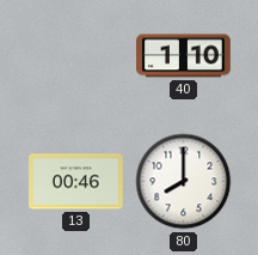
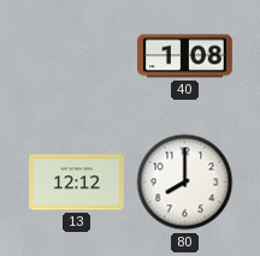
40: 1:10 -> 1:08 (185, 56)
13: 00:46 -> 12:12 (77, 183)
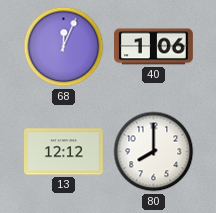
68: none -> 12:04 (64, 47)
40: 1:08 -> 1:06 (154, 47)
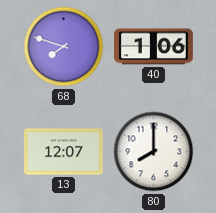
68: 12:04 -> 7:48 (64, 47)
13: 12:12 -> 12:07 (64, 152)
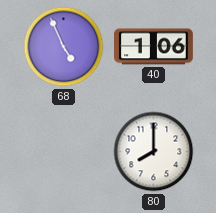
68: 7:48 -> 4:56 (64, 47)
13: 12:07 -> none (64, 152)
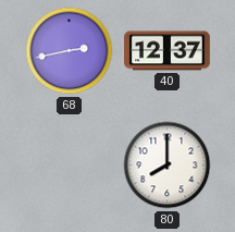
68: 4:56 -> 2:43 (70, 51)
40: 1:06 -> 12:37 (168, 51)
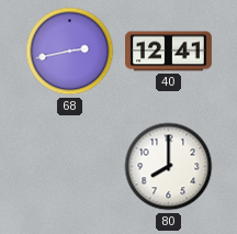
40: 12:37 -> 12:41 (169, 52)
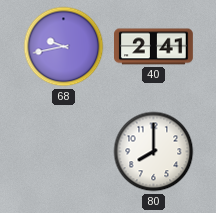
68: 2:43 -> 9:43 (64, 47)
40: 12:41 -> 2:41 (154, 47)
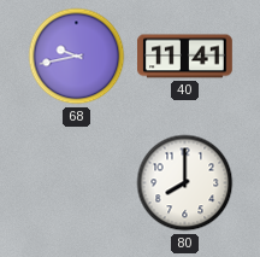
40: 2:41 -> 11:41 (185, 57)
